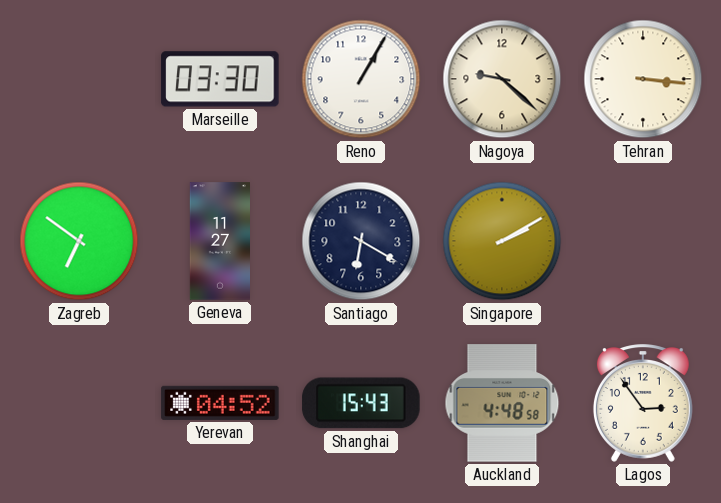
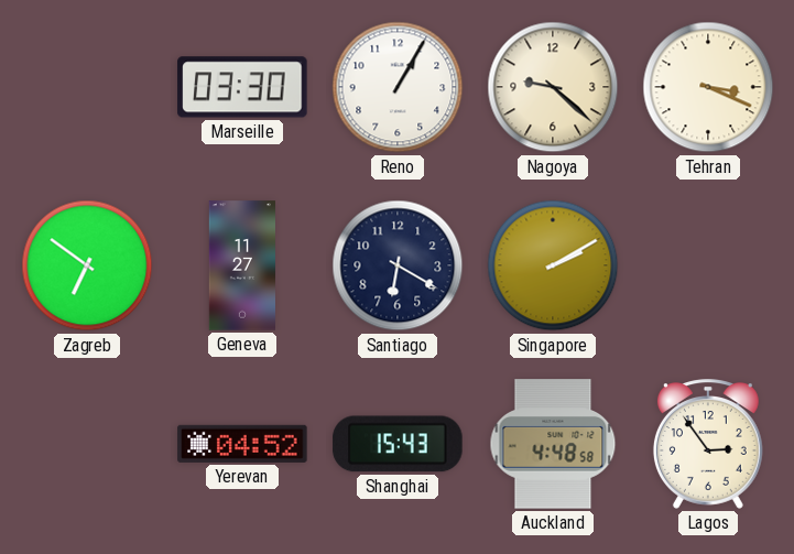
Tehran: 3:16 -> 3:19 (708, 87)
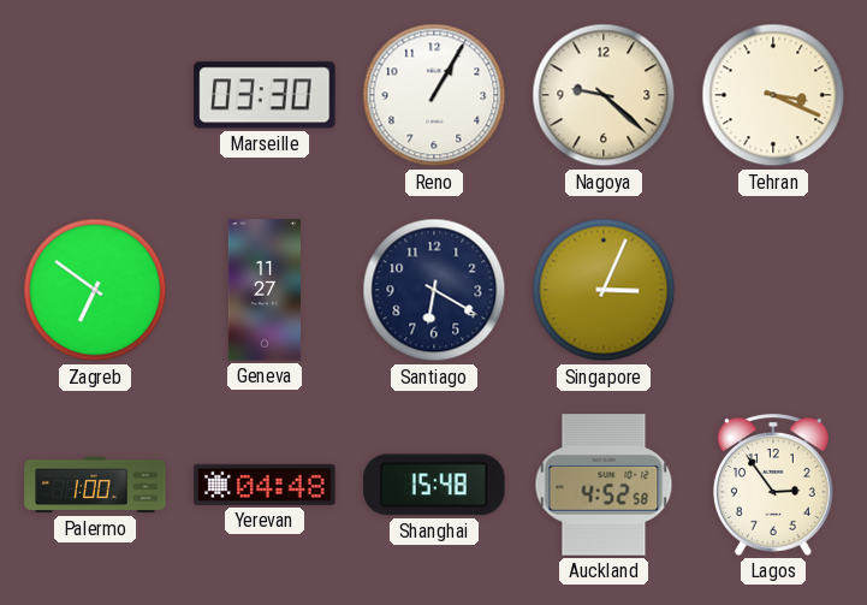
Singapore: 2:10 -> 3:04 (604, 290)
Palermo: none -> 1:00 (95, 485)
Yerevan: 04:52 -> 04:48 (265, 485)
Shanghai: 15:43 -> 15:48 (434, 485)
Auckland: 4:48 -> 4:52 (604, 485)
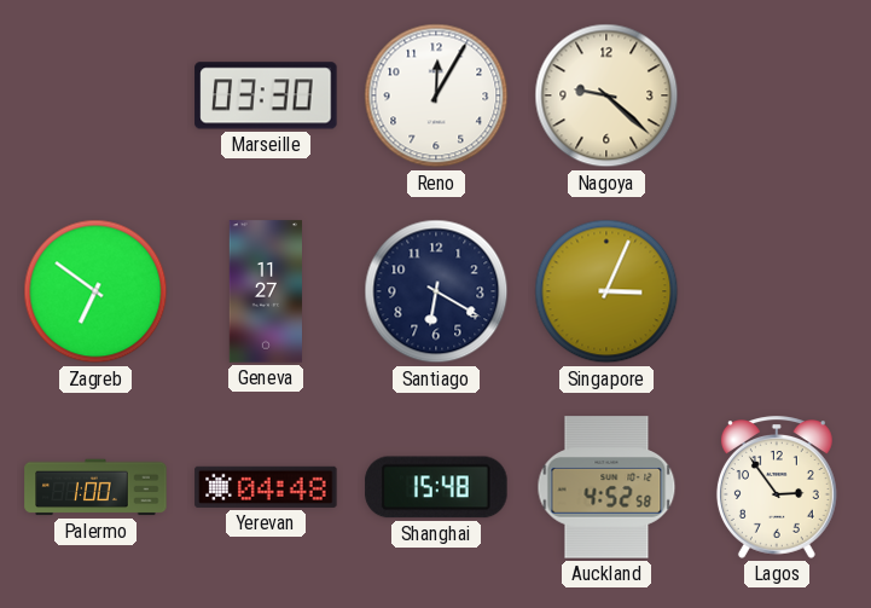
Reno: 1:05 -> 12:05 (436, 95)
Tehran: 3:19 -> none (773, 95)
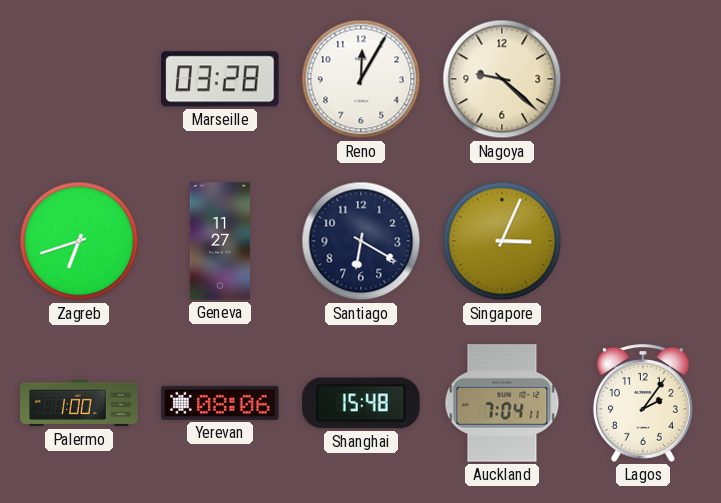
Marseille: 03:30 -> 03:28 (220, 79)
Zagreb: 6:51 -> 6:42 (79, 241)
Yerevan: 04:48 -> 08:06 (220, 403)
Auckland: 4:52 -> 7:04 (502, 403)
Lagos: 2:54 -> 2:06 (643, 403)
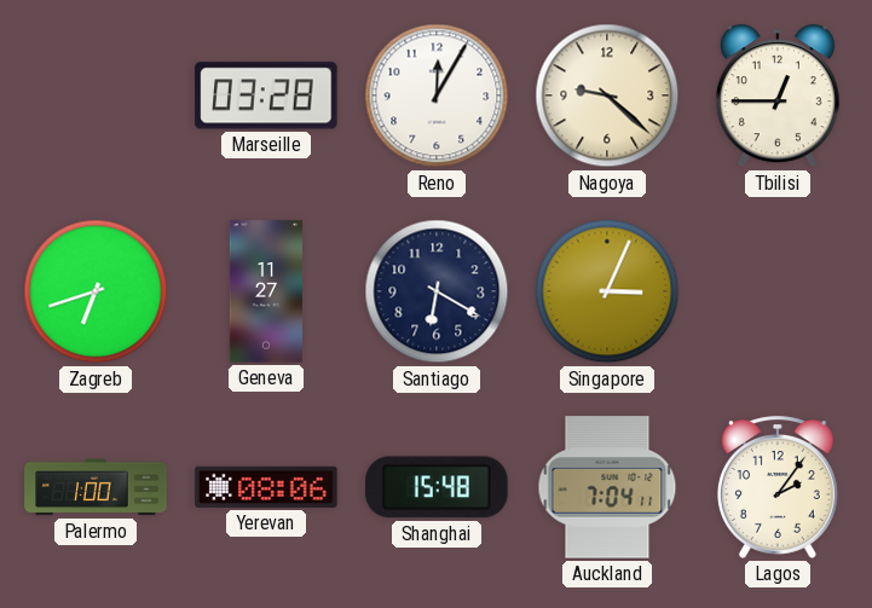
Tbilisi: none -> 12:45 (778, 95)
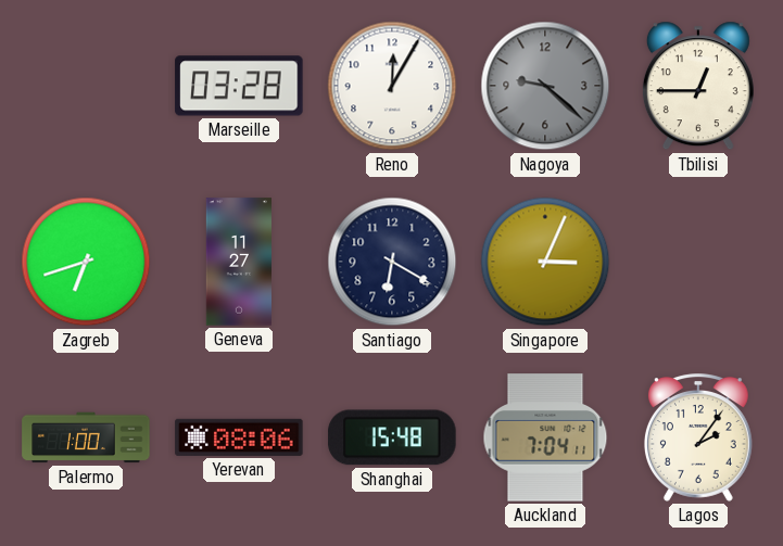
Nagoya dial: cream -> grey (545, 86)
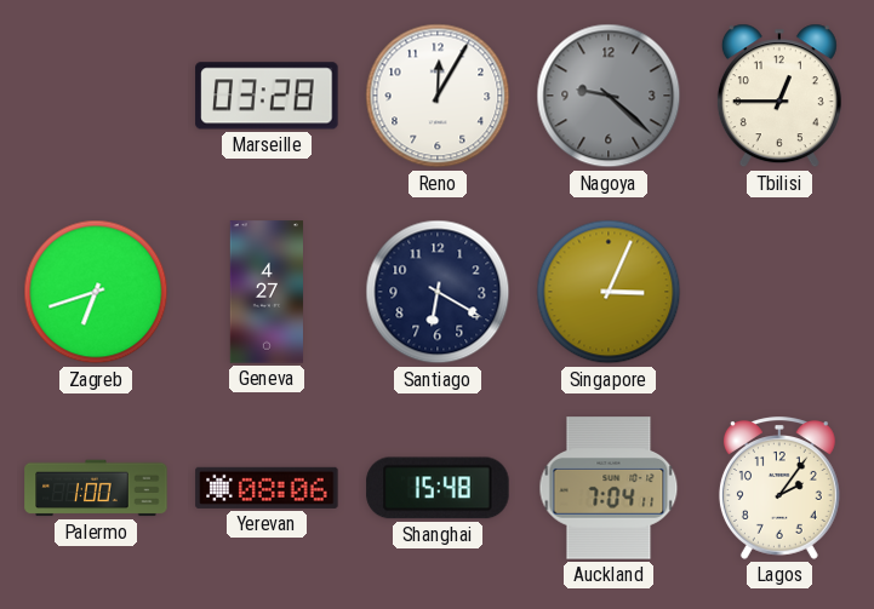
Geneva: 11:27 -> 4:27 (265, 292)
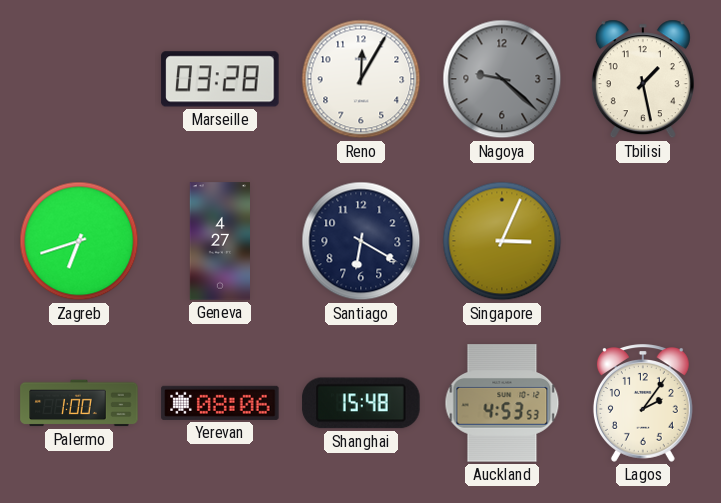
Tbilisi: 12:45 -> 1:28 (643, 79)
Auckland: 7:04 -> 4:53 (502, 403)
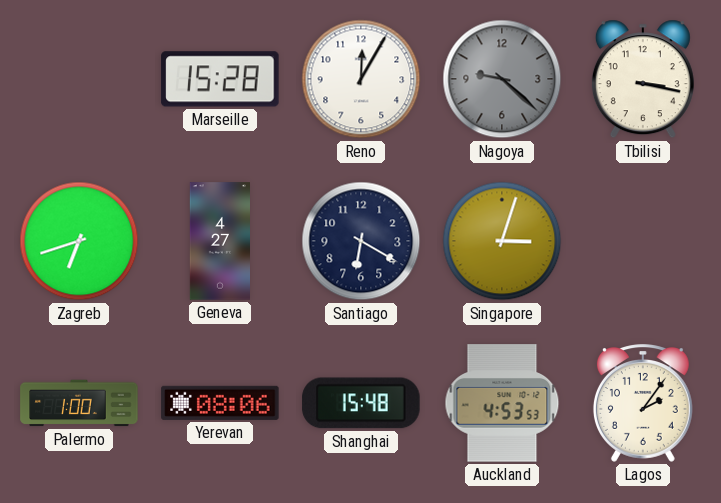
Marseille: 03:28 -> 15:28 (220, 79)
Tbilisi: 1:28 -> 3:17 (643, 79)
Singapore: 3:04 -> 3:03 (502, 241)
